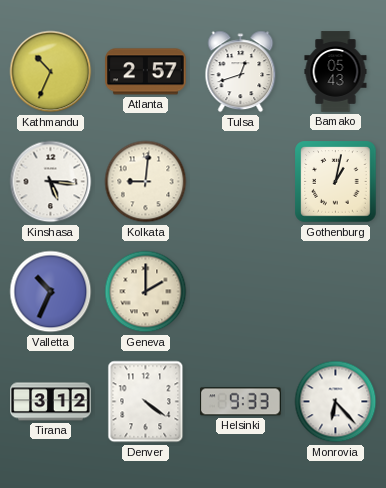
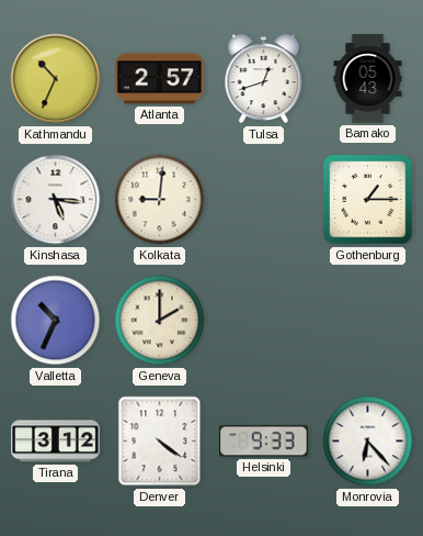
Gothenburg: 1:02 -> 1:15 (368, 200)
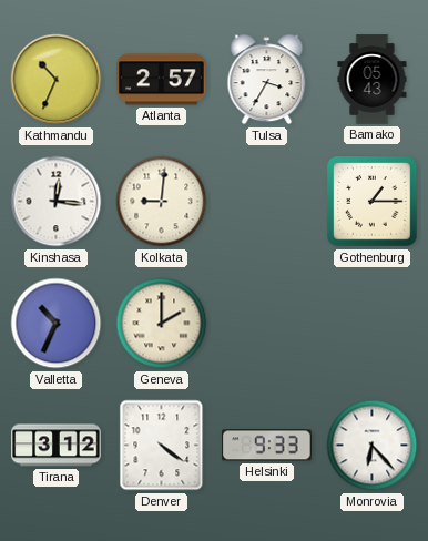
Tulsa: 12:42 -> 3:35 (267, 80)
Kinshasa: 5:16 -> 12:16 (57, 202)
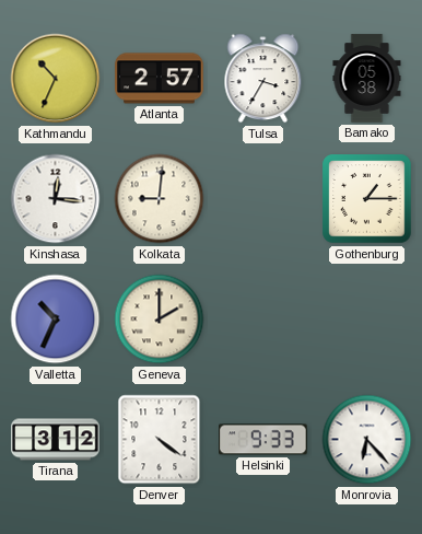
Bamako: 05:43 -> 05:38 (367, 79)
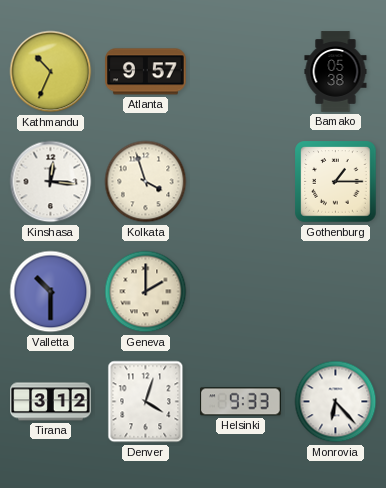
Atlanta: 2:57 -> 9:57 (146, 72)
Tulsa: 3:35 -> none (263, 79)
Kolkata: 9:01 -> 3:57 (146, 182)
Valletta: 10:34 -> 10:30 (51, 292)
Denver: 4:21 -> 4:03 (146, 402)
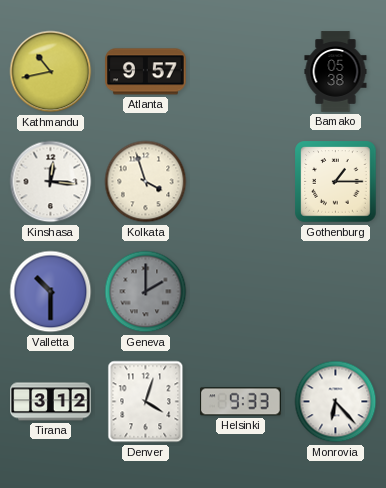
Kathmandu: 10:34 -> 10:43 (51, 72)
Geneva dial: cream -> grey (146, 292)
